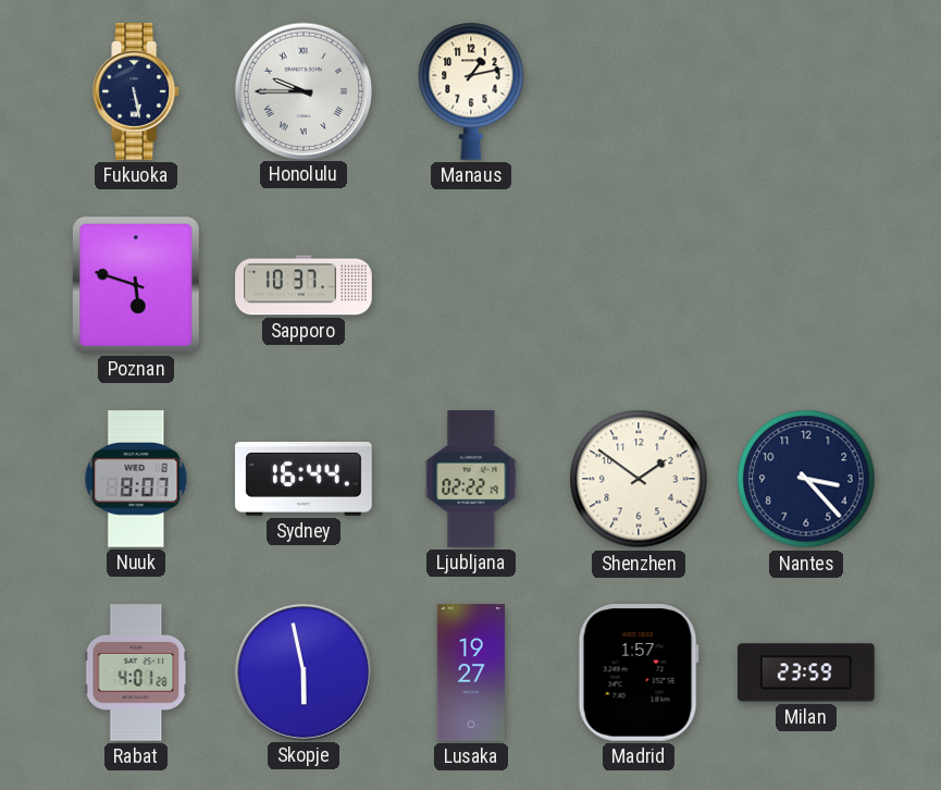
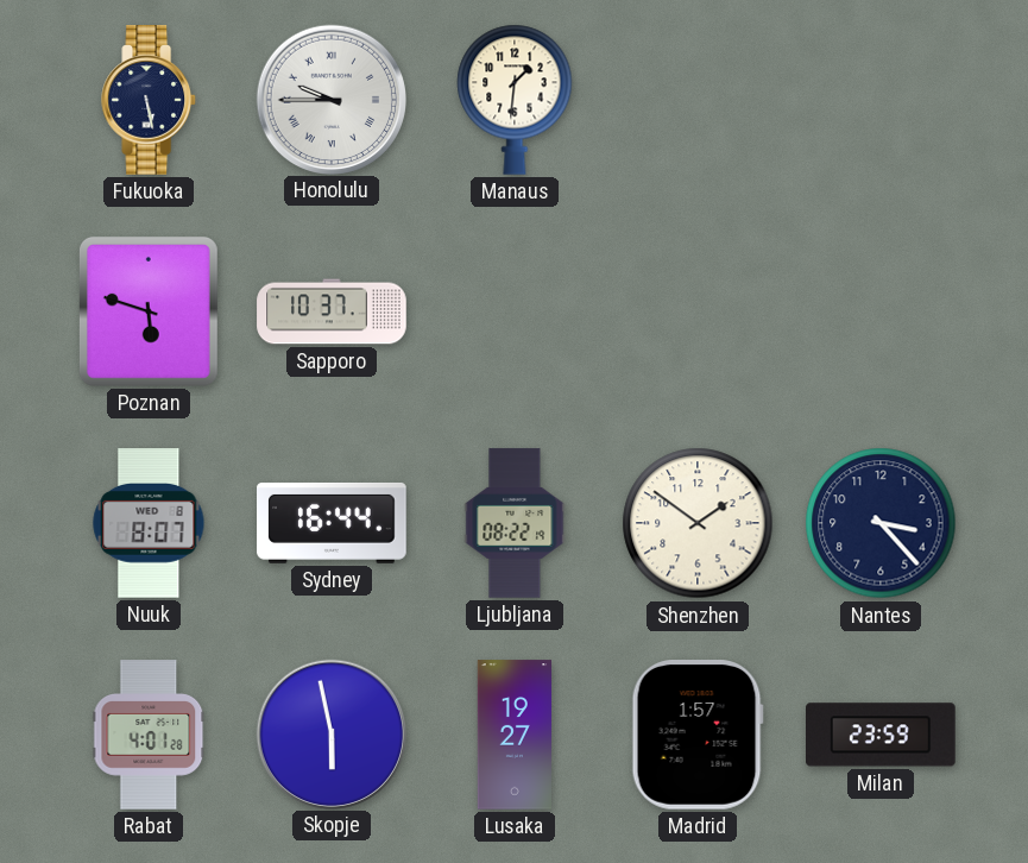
Manaus: 1:13 -> 1:31 (515, 100)
Ljubljana: 02:22 -> 08:22 (515, 523)
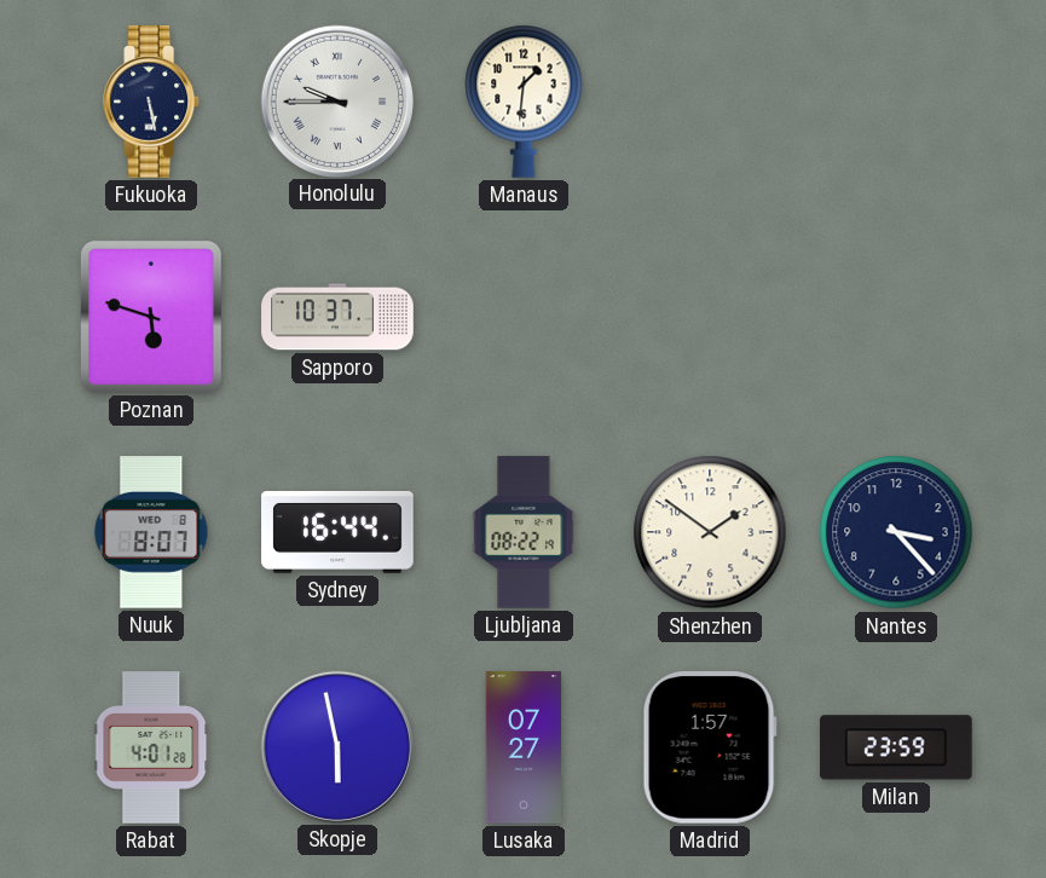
Lusaka: 19:27 -> 07:27 (522, 747)
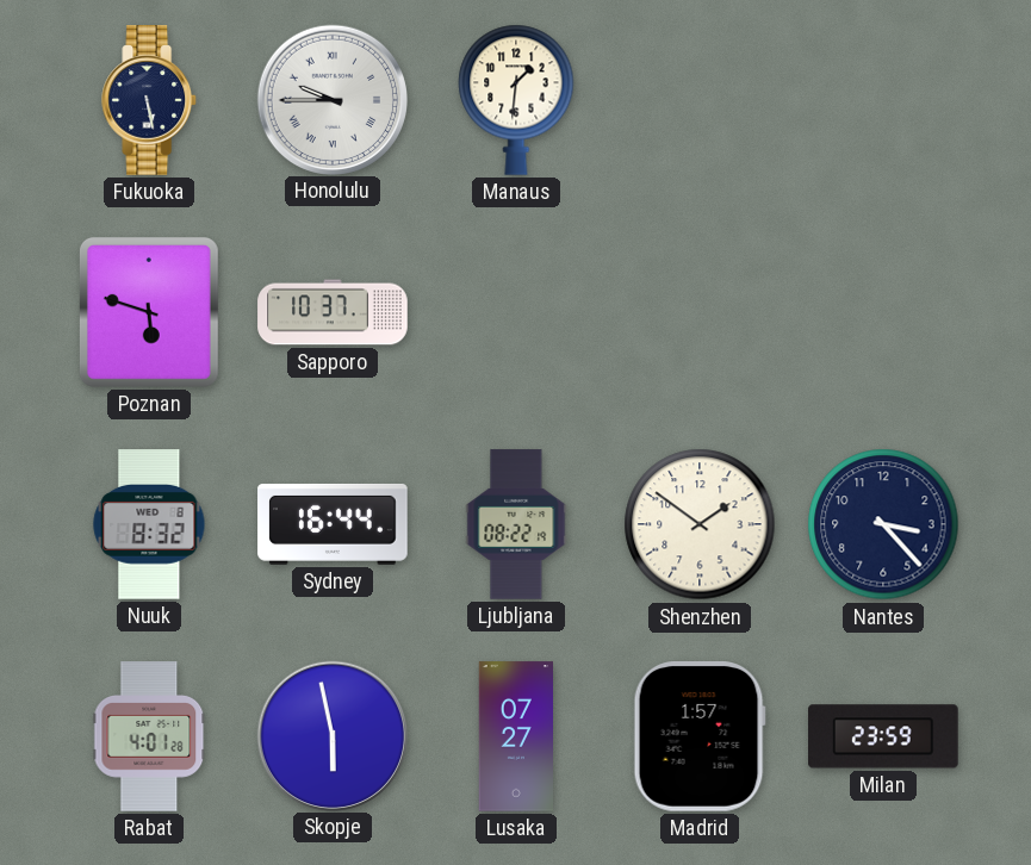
Nuuk: 8:07 -> 8:32 (149, 524)
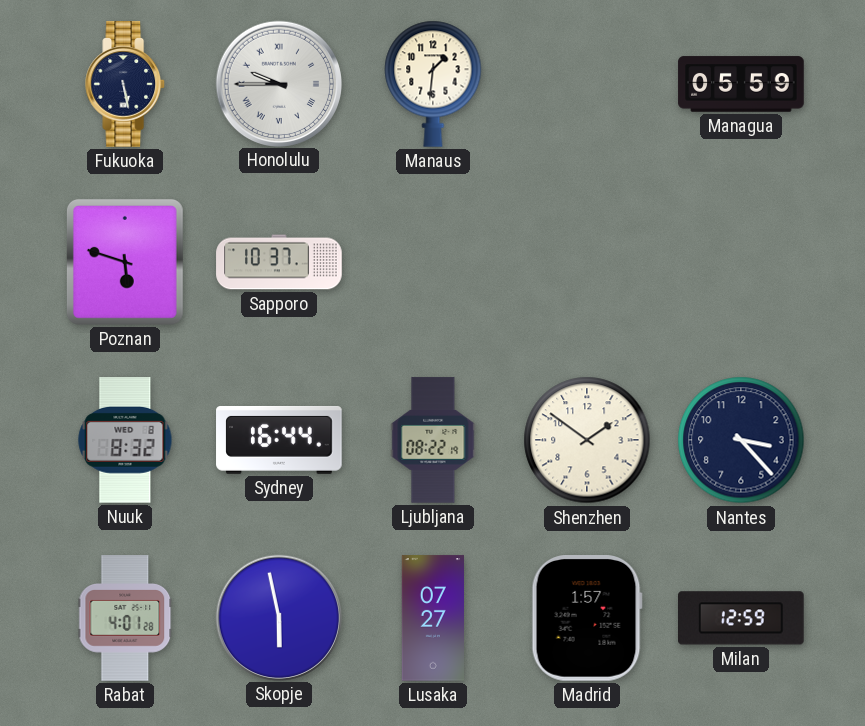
Managua: none -> 05:59 (741, 84)
Milan: 23:59 -> 12:59 (742, 618)
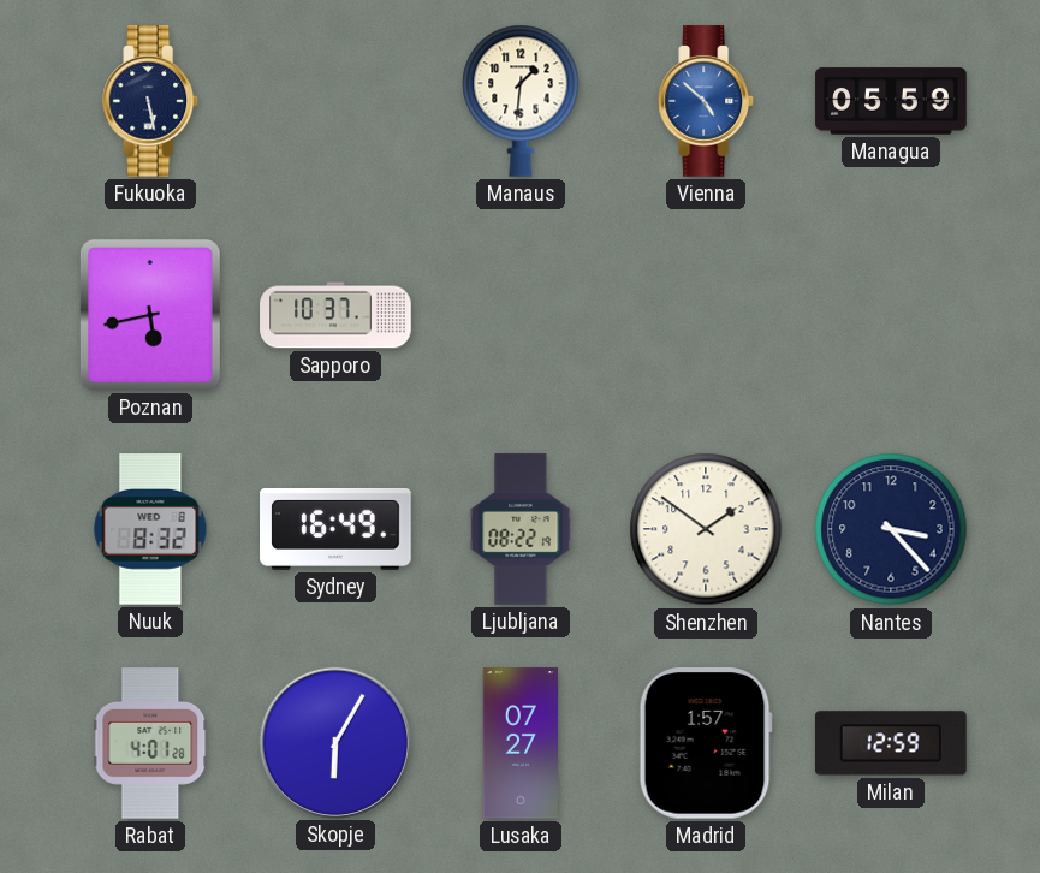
Honolulu: 9:45 -> none (278, 83)
Vienna: none -> 4:52 (707, 101)
Poznan: 5:48 -> 5:43 (150, 315)
Sydney: 16:44 -> 16:49 (335, 529)
Skopje: 5:58 -> 6:05 (334, 742)
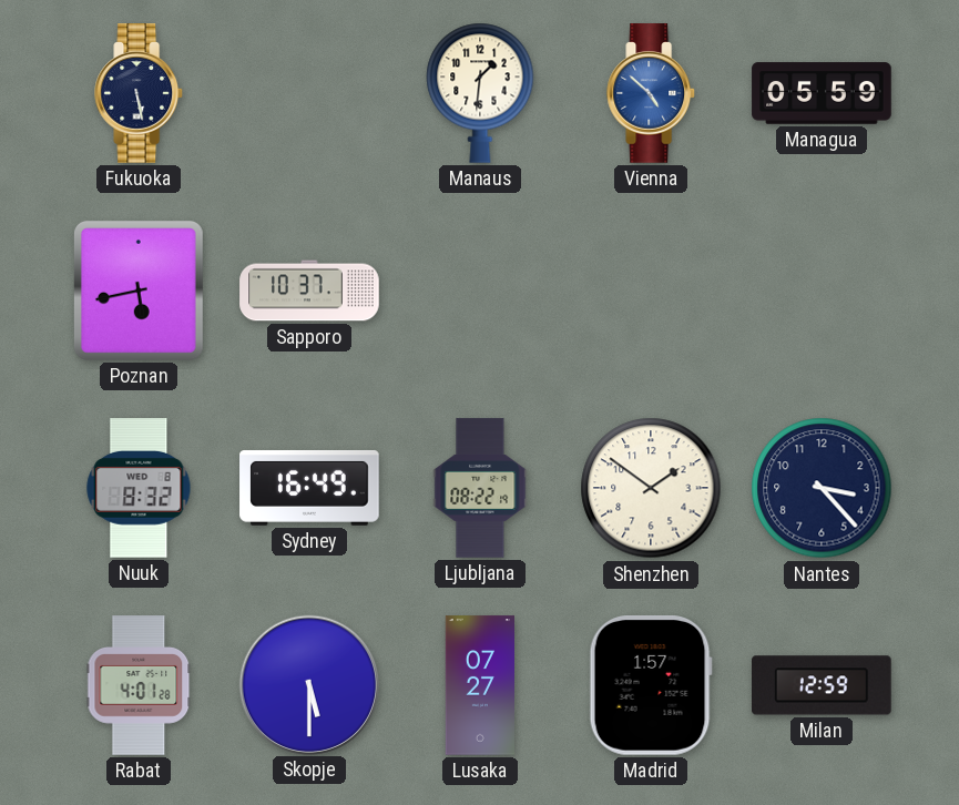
Skopje: 6:05 -> 5:30 (308, 684)
